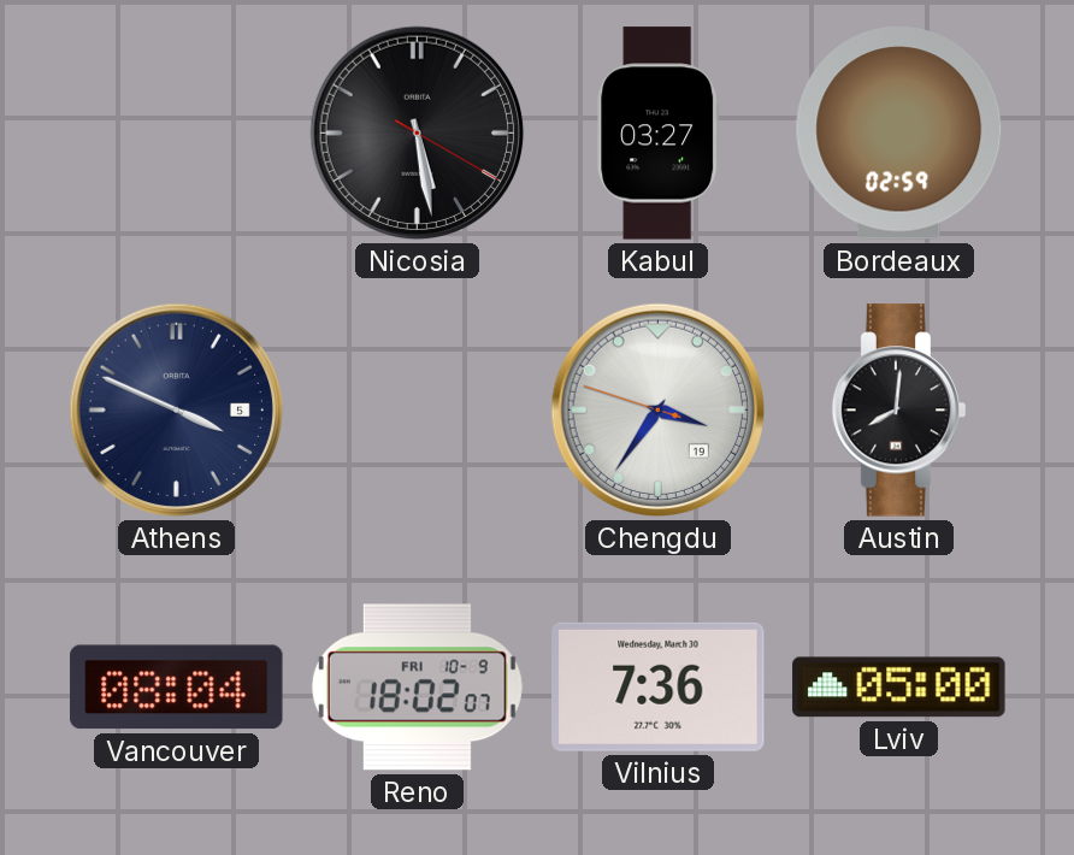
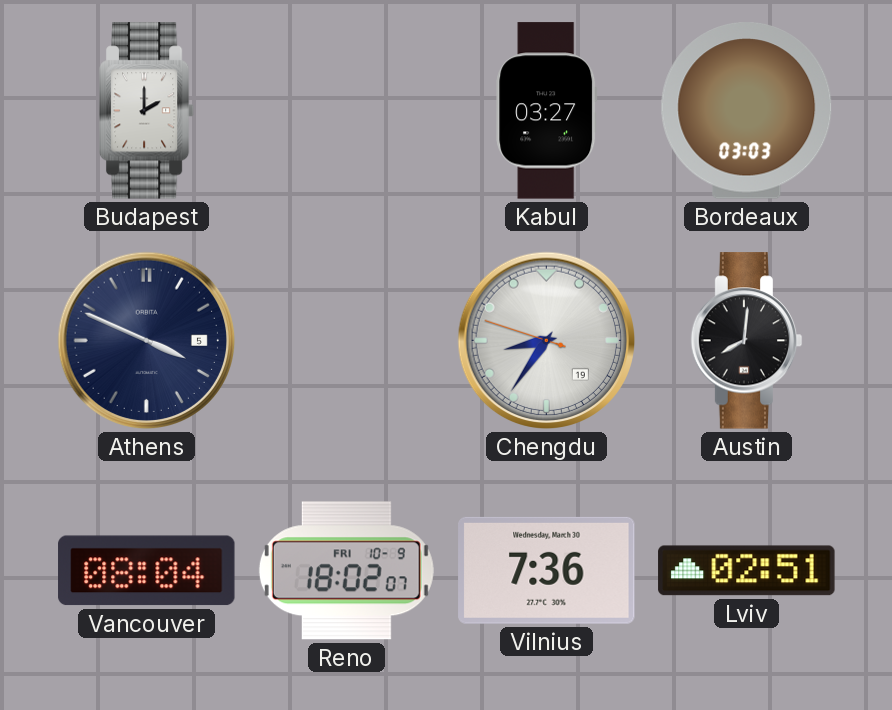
Budapest: none -> 2:00 (147, 111)
Nicosia: 5:28 -> none (418, 134)
Bordeaux: 02:59 -> 03:03 (747, 111)
Chengdu: 3:35 -> 8:35 (547, 341)
Lviv: 05:00 -> 02:51 (747, 571)
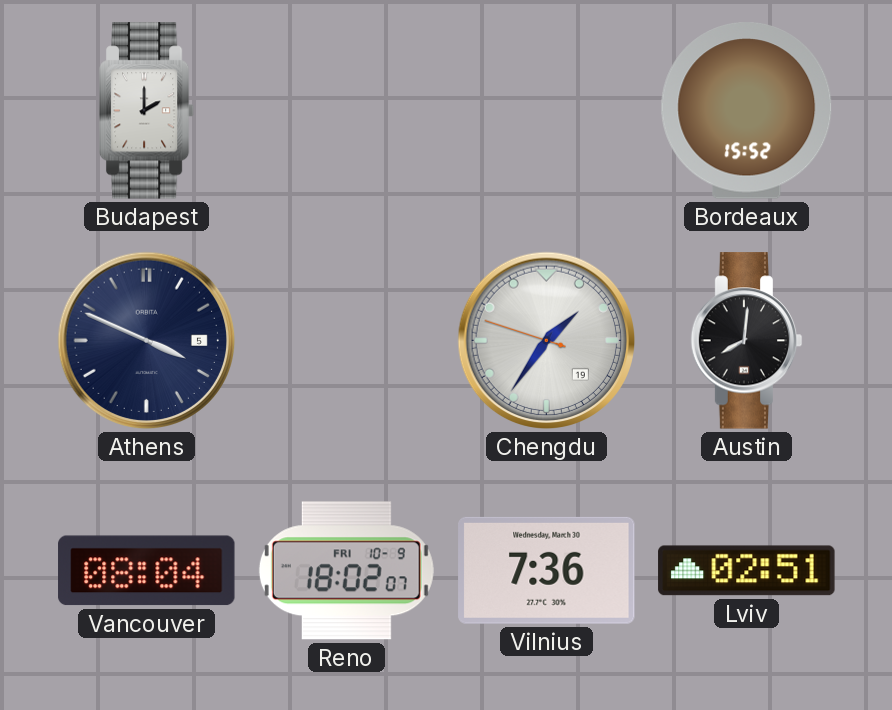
Kabul: 03:27 -> none (547, 111)
Bordeaux: 03:03 -> 15:52 (747, 111)
Chengdu: 8:35 -> 1:35 (547, 341)
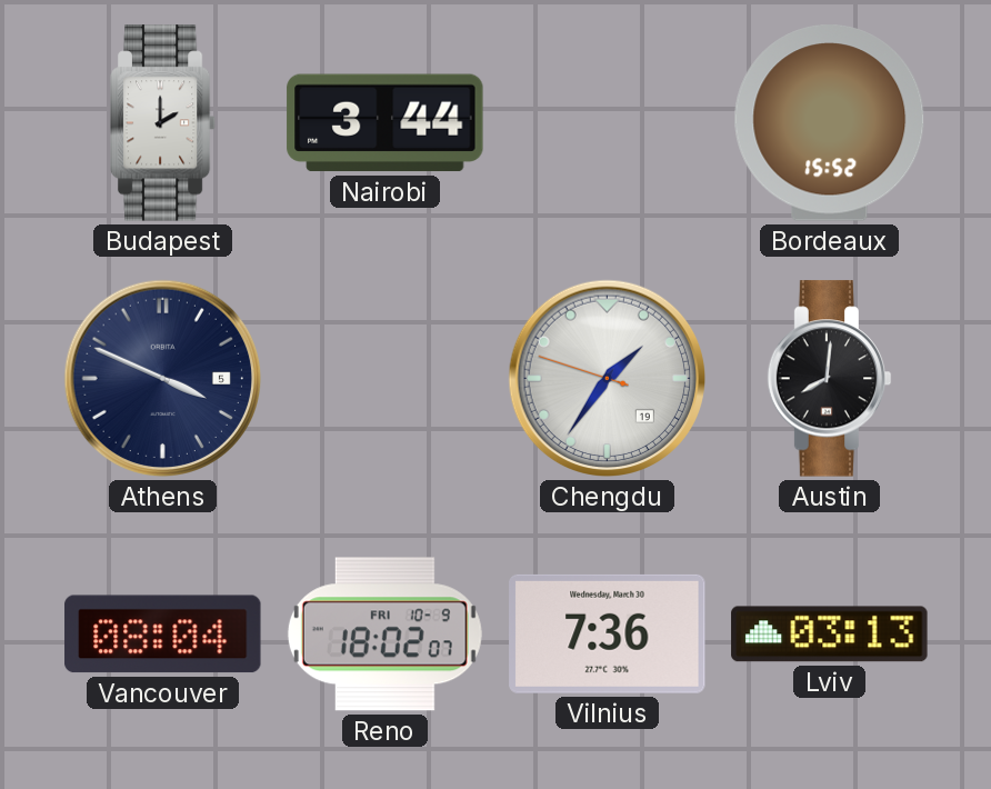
Nairobi: none -> 3:44 (386, 123)
Lviv: 02:51 -> 03:13 (830, 635)
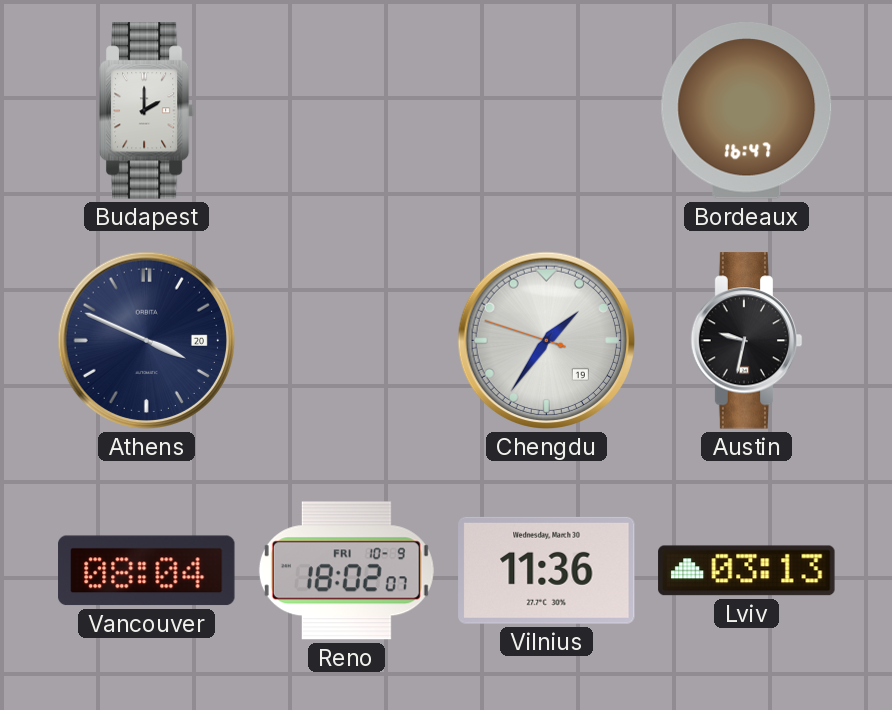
Nairobi: 3:44 -> none (386, 123)
Bordeaux: 15:52 -> 16:47 (747, 111)
Athens date: 5 -> 20 (147, 341)
Austin: 8:01 -> 9:32 (747, 341)
Vilnius: 7:36 -> 11:36 (547, 570)
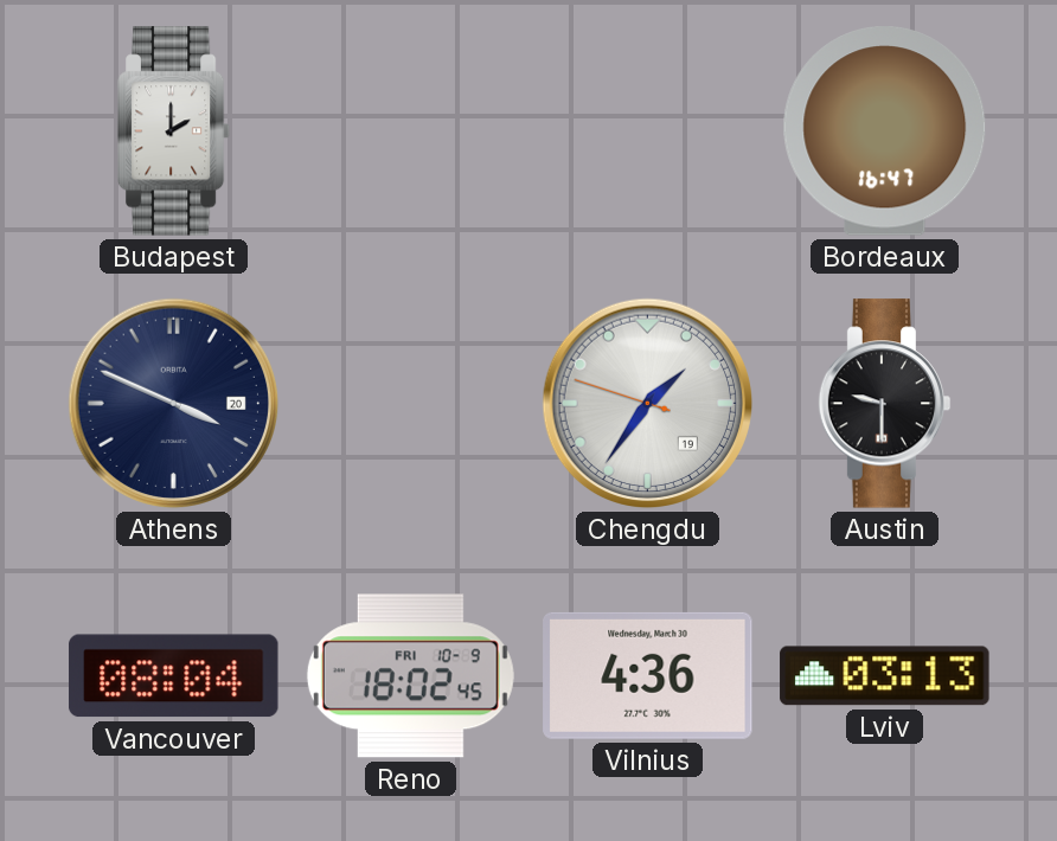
Austin: 9:32 -> 9:30 (885, 404)
Reno: 18:02:07 -> 18:02:45 (410, 676)
Vilnius: 11:36 -> 4:36 (648, 675)
